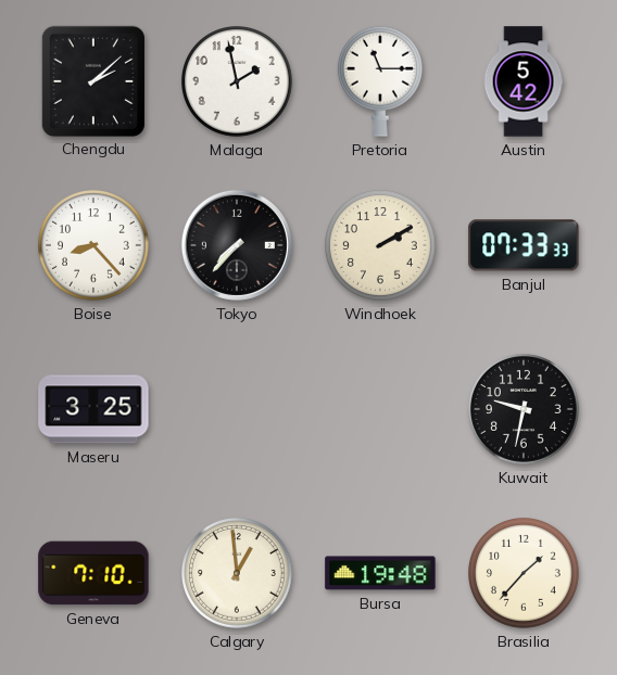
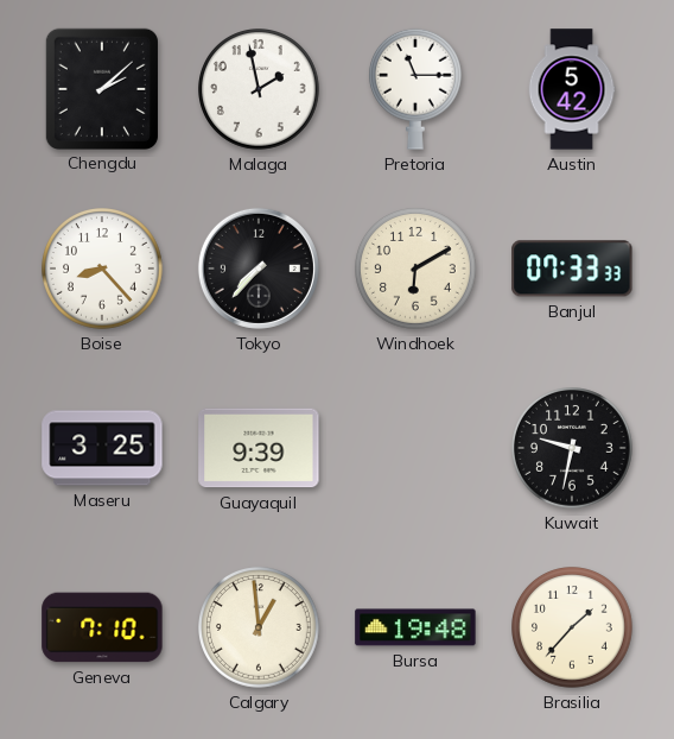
Windhoek: 2:10 -> 6:10 (417, 270)
Guayaquil: none -> 9:39 (259, 448)
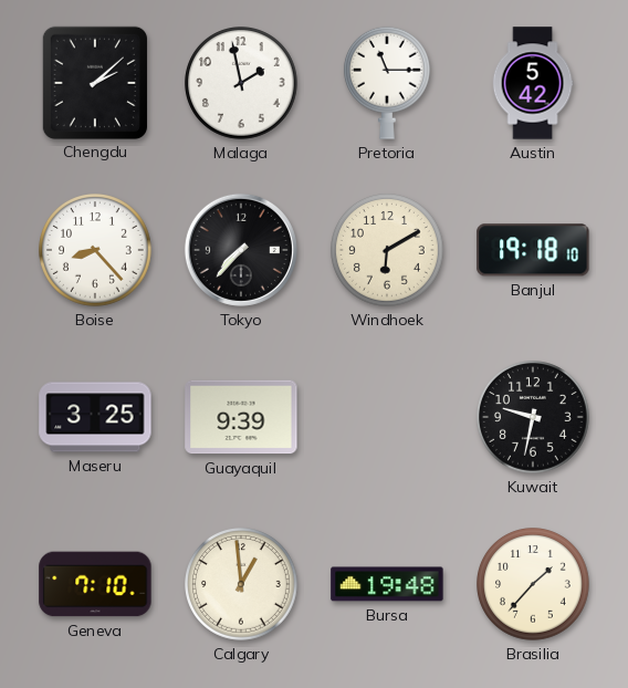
Banjul: 07:33 -> 19:18 (533, 250)
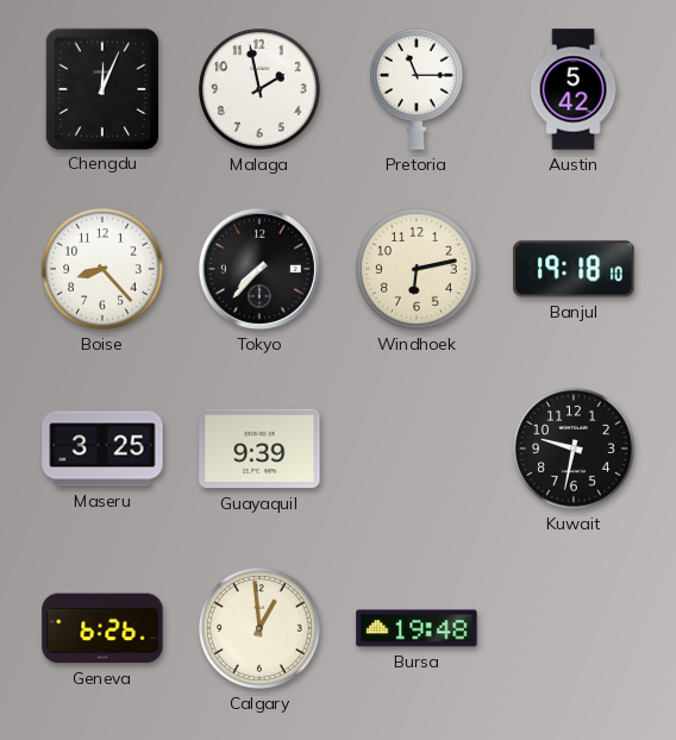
Chengdu: 2:08 -> 12:04 (101, 88)
Windhoek: 6:10 -> 6:13 (418, 270)
Geneva: 7:10 -> 6:26 (102, 628)
Brasilia: 1:37 -> none (534, 585)
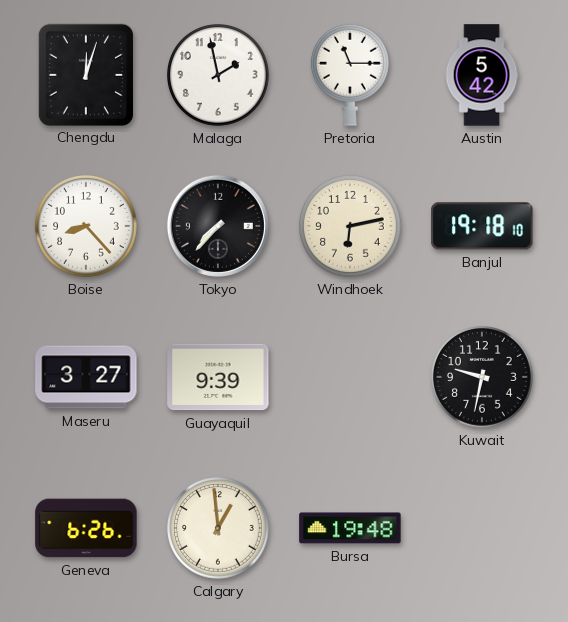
Chengdu: 12:04 -> 12:03 (85, 74)
Maseru: 3:25 -> 3:27 (86, 377)
